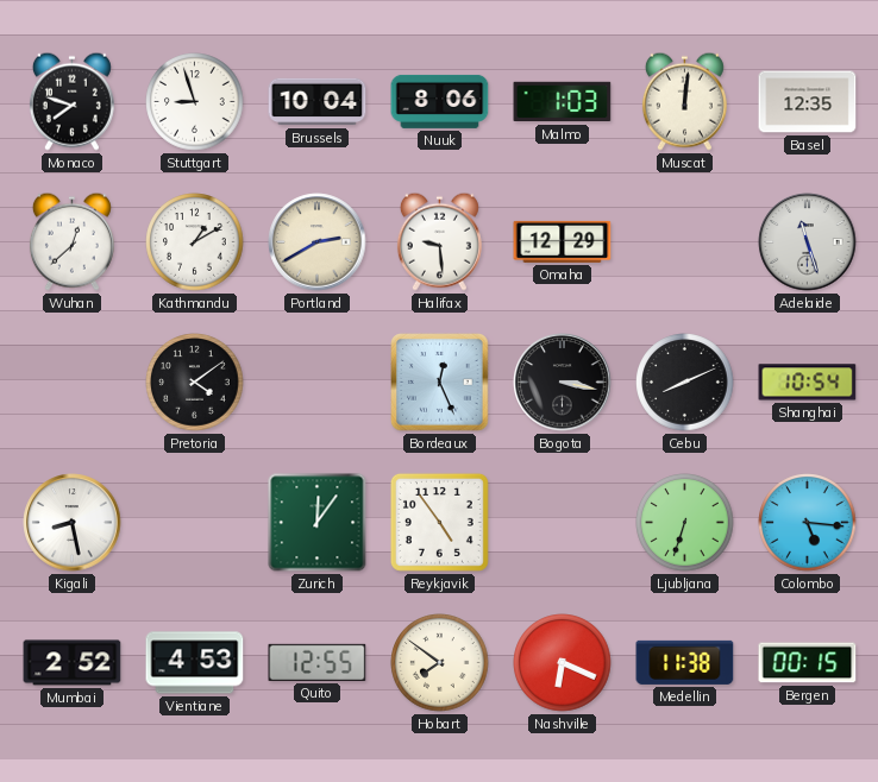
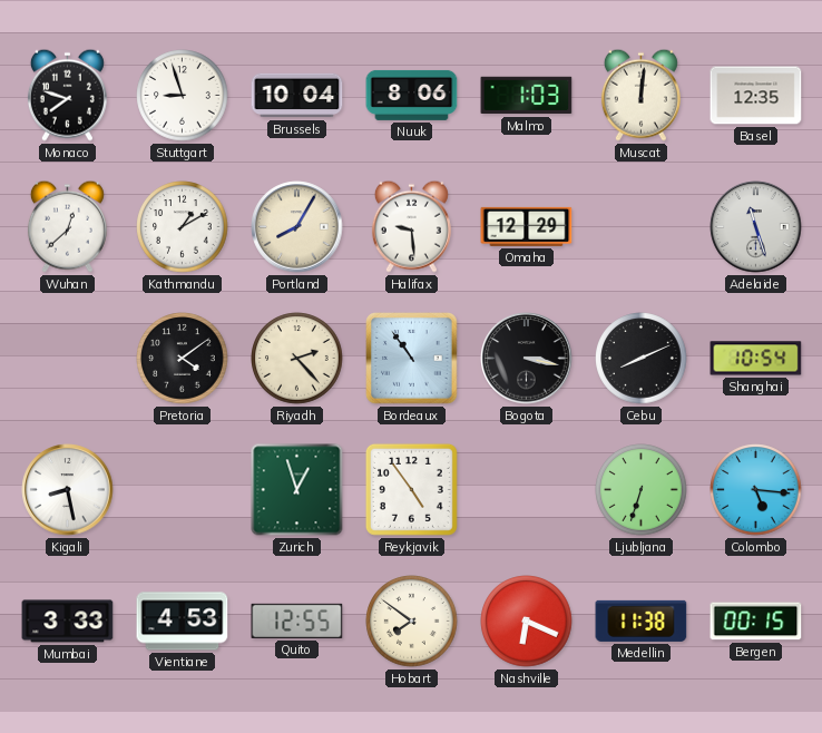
Portland: 2:40 -> 8:05 (297, 227)
Riyadh: none -> 2:23 (297, 359)
Bordeaux: 12:26 -> 10:54 (412, 359)
Zurich: 12:06 -> 12:57 (297, 490)
Mumbai: 2:52 -> 3:33 (68, 622)
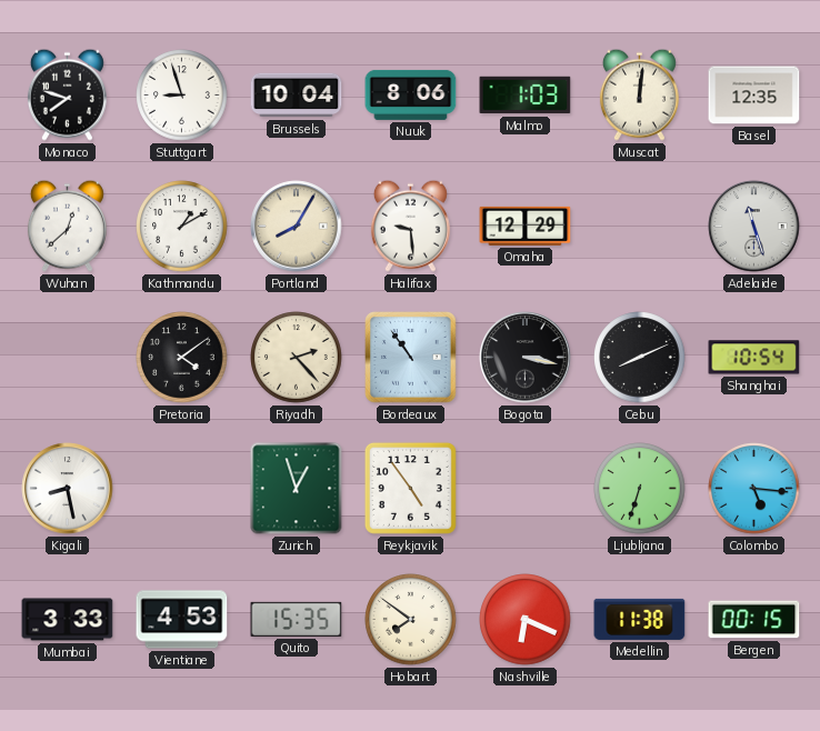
Quito: 12:55 -> 15:35 (297, 619)
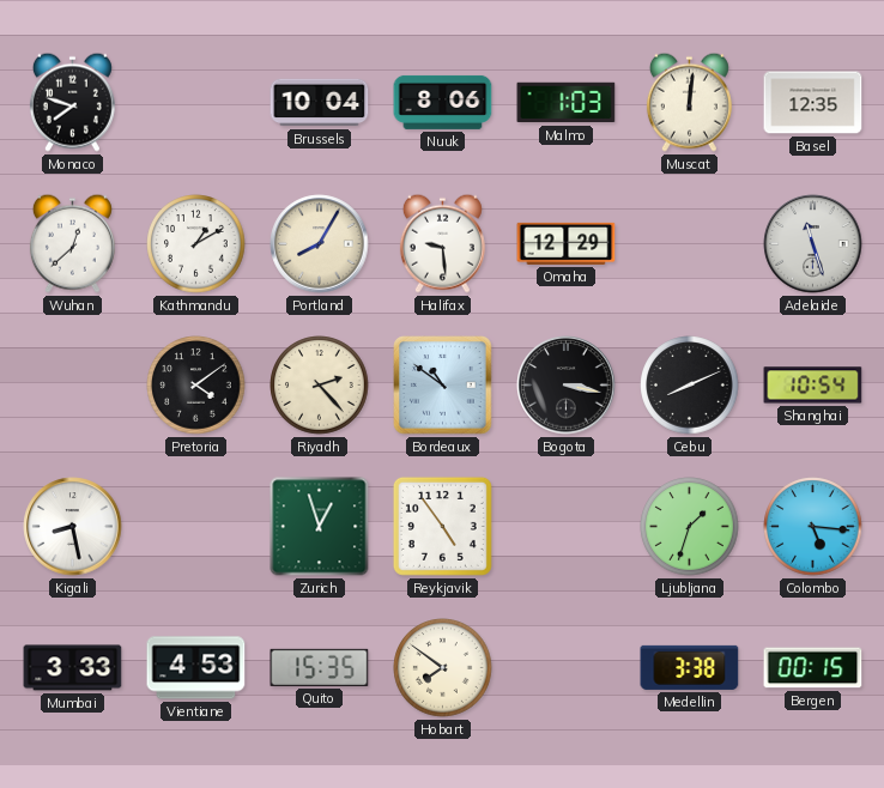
Stuttgart: 8:57 -> none (182, 96)
Bordeaux: 10:54 -> 10:51 (443, 386)
Ljubljana: 6:33 -> 1:33 (690, 527)
Nashville: 6:19 -> none (526, 620)
Medellin: 11:38 -> 3:38 (690, 667)
